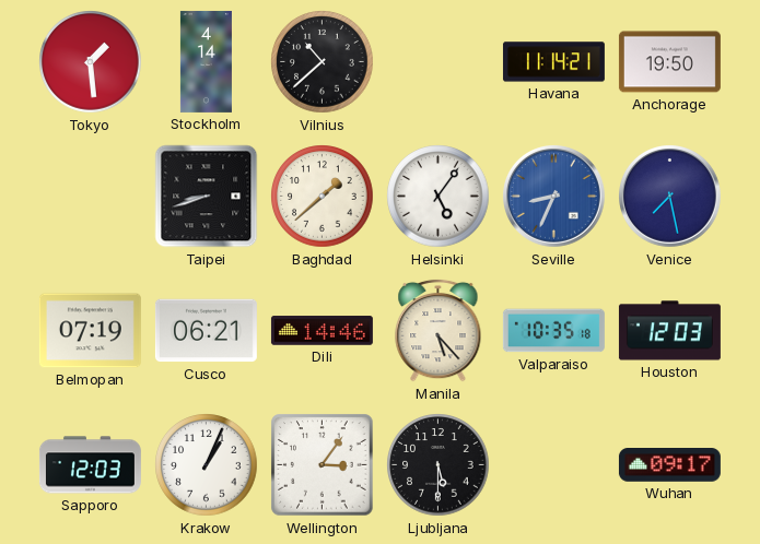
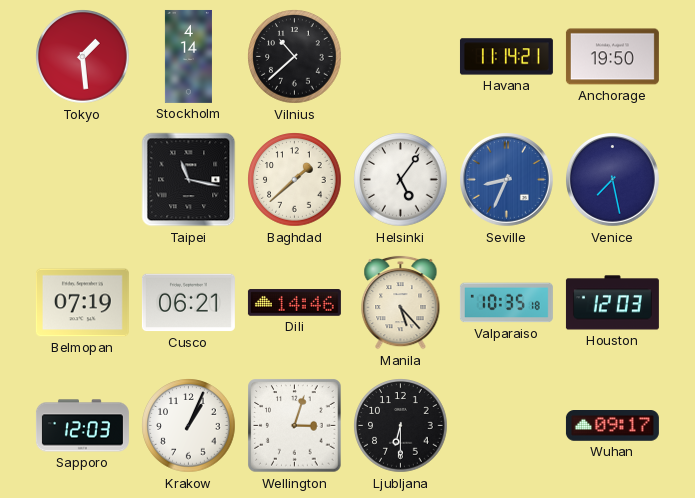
Taipei: 8:42 -> 11:17 (189, 180)
Wellington: 3:06 -> 3:03 (295, 426)
Ljubljana: 5:30 -> 6:30 (401, 426)
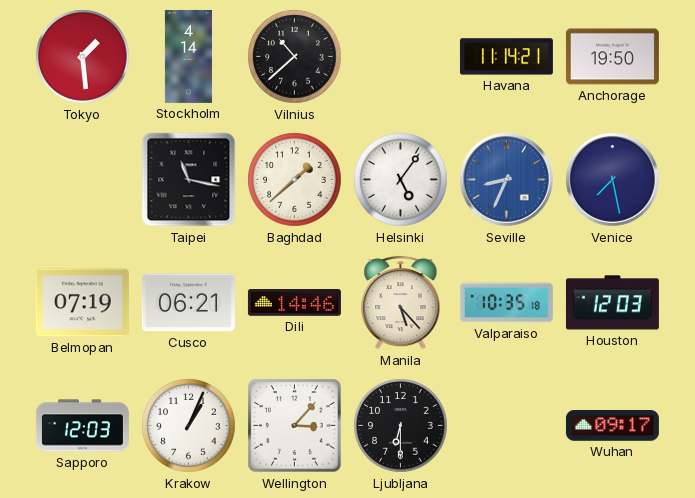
Wellington: 3:03 -> 3:07 (295, 426)
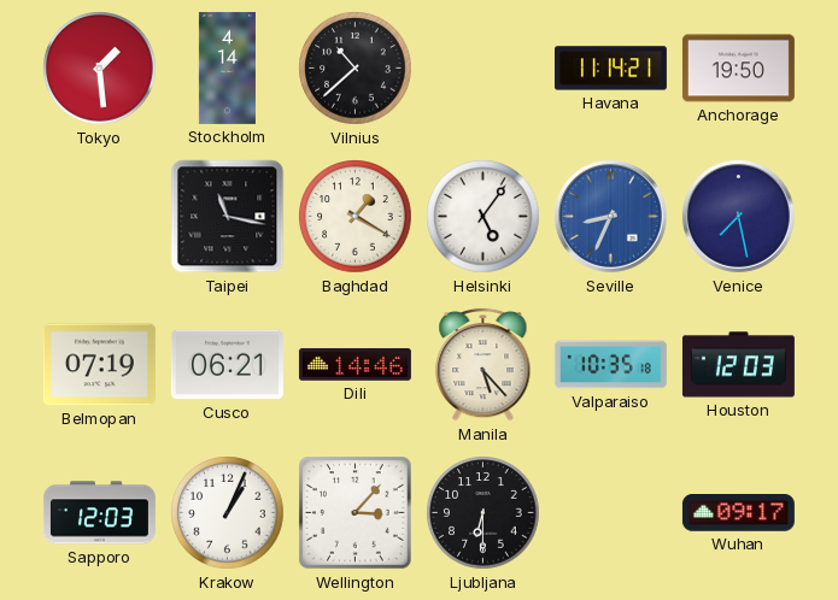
Baghdad: 1:38 -> 1:20 (356, 217)
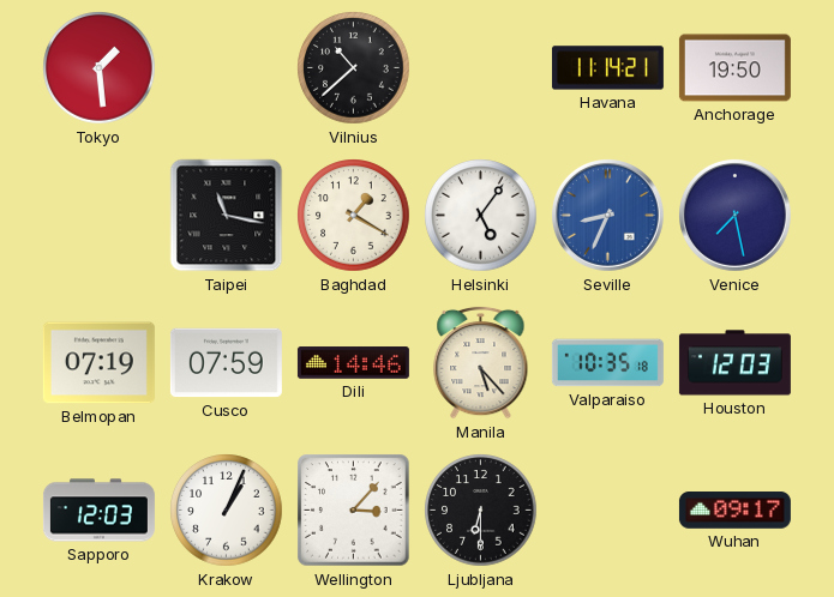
Stockholm: 4:14 -> none (227, 67)
Cusco: 06:21 -> 07:59 (226, 363)
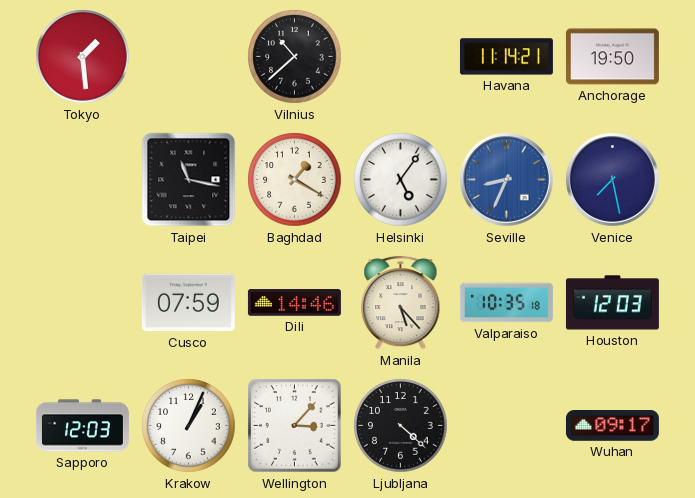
Belmopan: 07:19 -> none (98, 363)
Ljubljana: 6:30 -> 4:22 (401, 426)
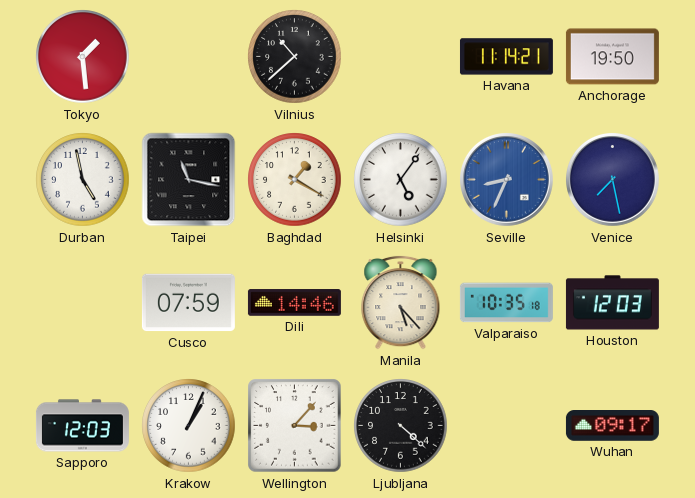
Durban: none -> 4:58 (83, 180)
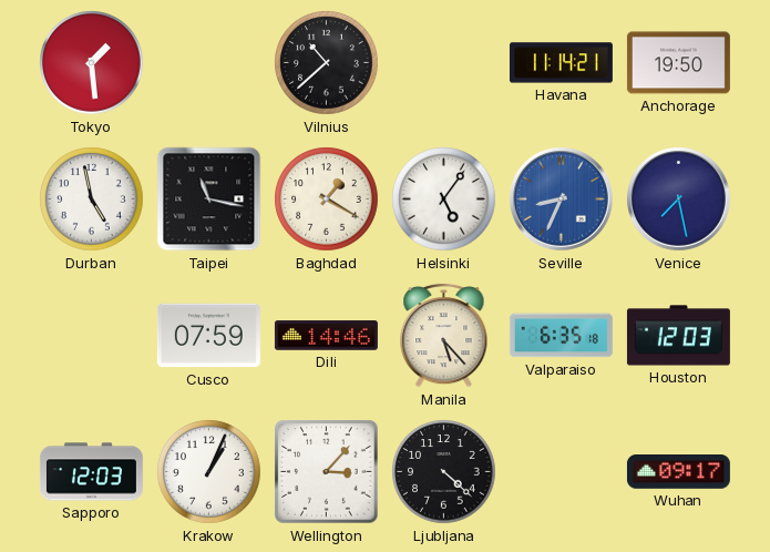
Valparaiso: 10:35 -> 6:35 (561, 336)
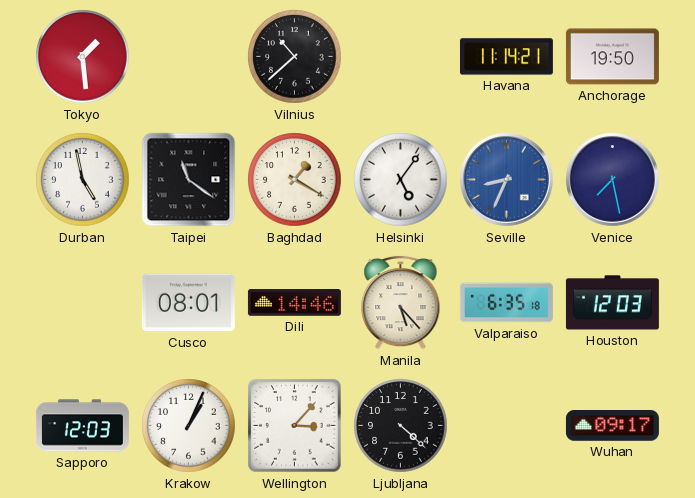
Taipei: 11:17 -> 11:21 (189, 180)
Cusco: 07:59 -> 08:01 (188, 303)
